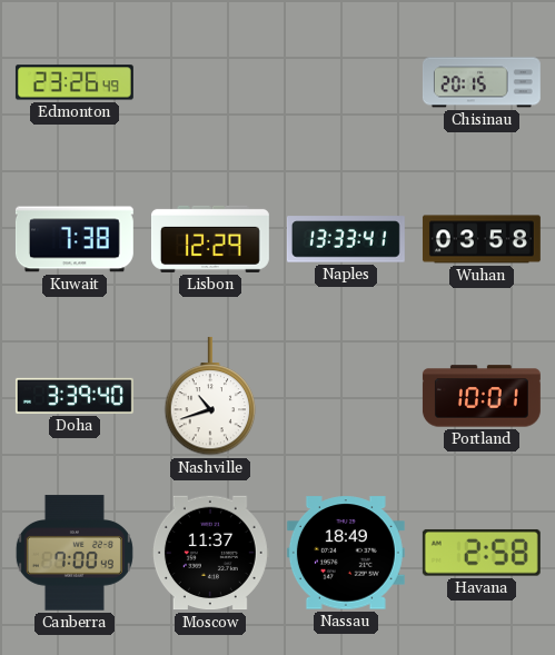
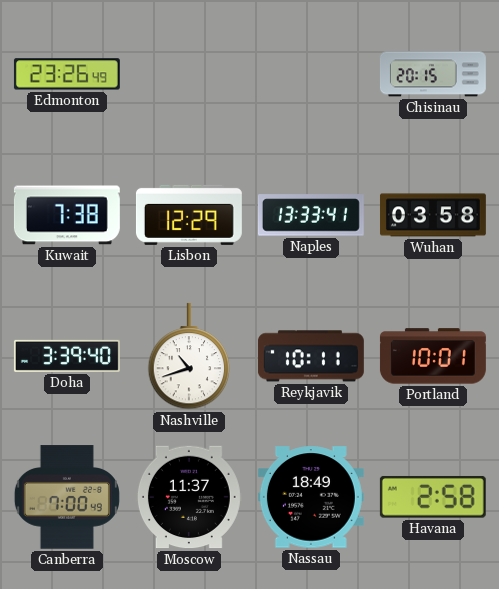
Reykjavik: none -> 10:11 (311, 356)
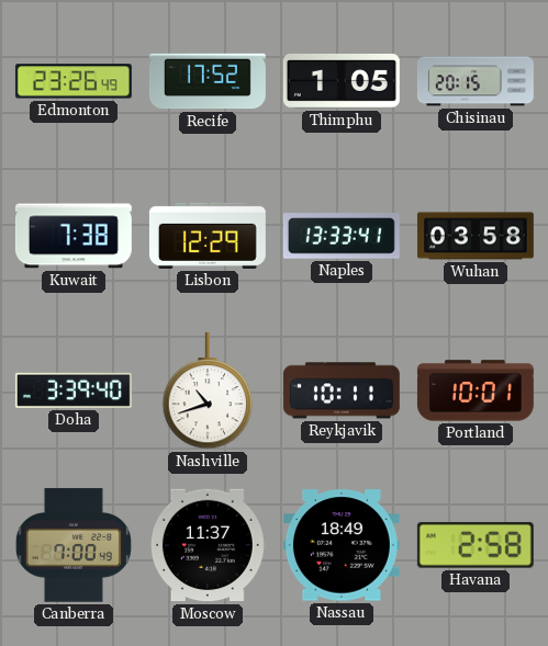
Recife: none -> 17:52 (208, 81)
Thimphu: none -> 1:05 (342, 81)
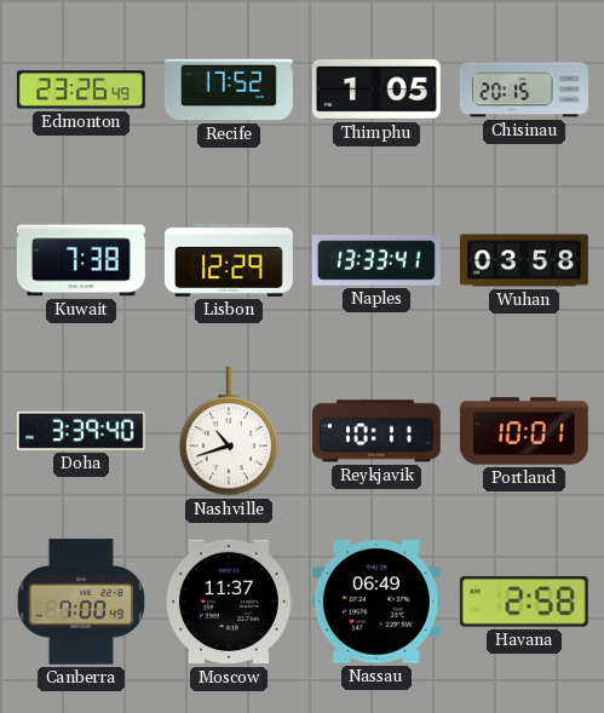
Nassau: 18:49 -> 06:49 (376, 602)
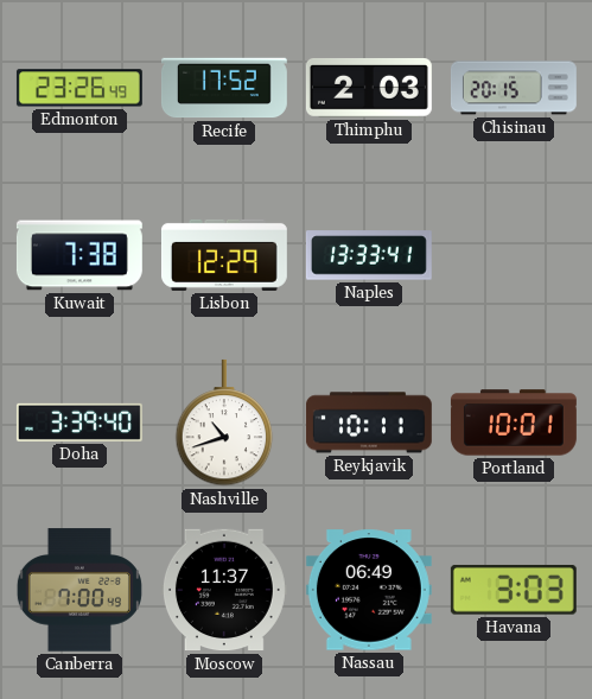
Thimphu: 1:05 -> 2:03 (369, 88)
Wuhan: 03:58 -> none (524, 260)
Havana: 2:58 -> 3:03 (514, 590)
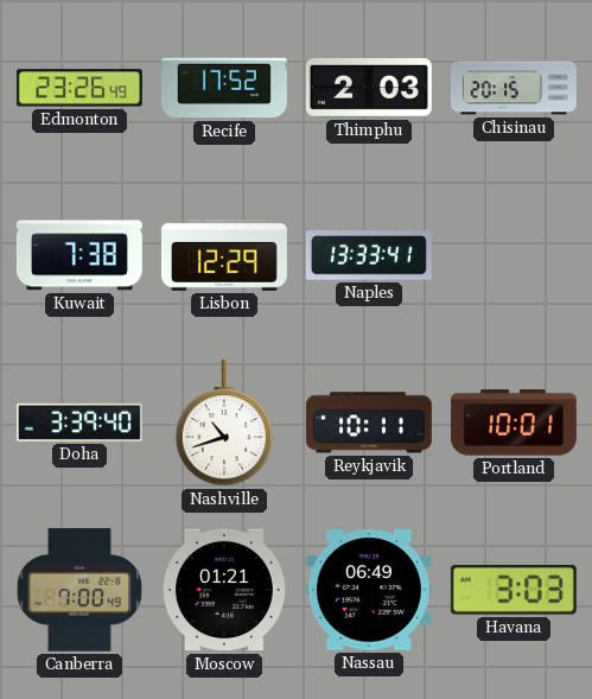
Moscow: 11:37 -> 01:21 (224, 590)
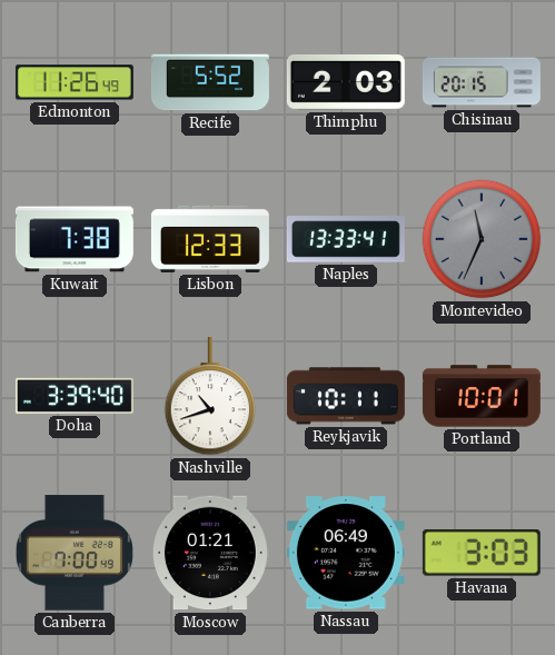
Edmonton: 23:26 -> 11:26 (75, 82)
Recife: 17:52 -> 5:52 (210, 82)
Lisbon: 12:29 -> 12:33 (210, 239)
Montevideo: none -> 11:34 (482, 239)
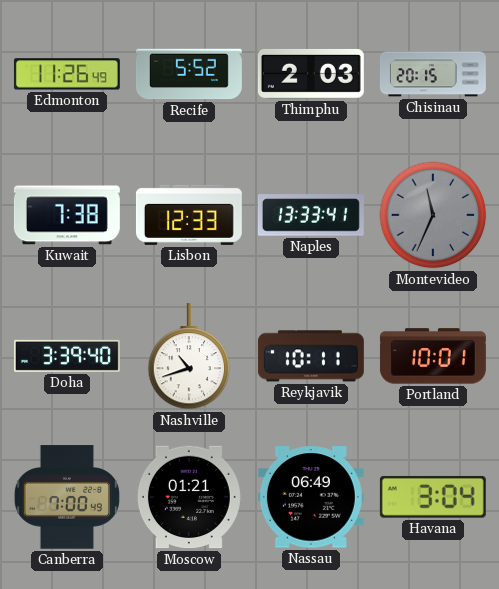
Havana: 3:03 -> 3:04 (433, 497)
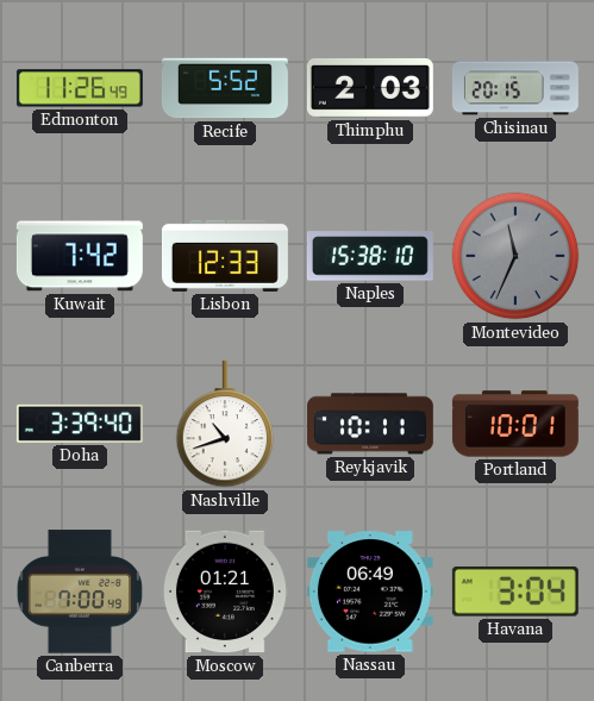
Kuwait: 7:38 -> 7:42 (80, 256)
Naples: 13:33 -> 15:38 (370, 256)
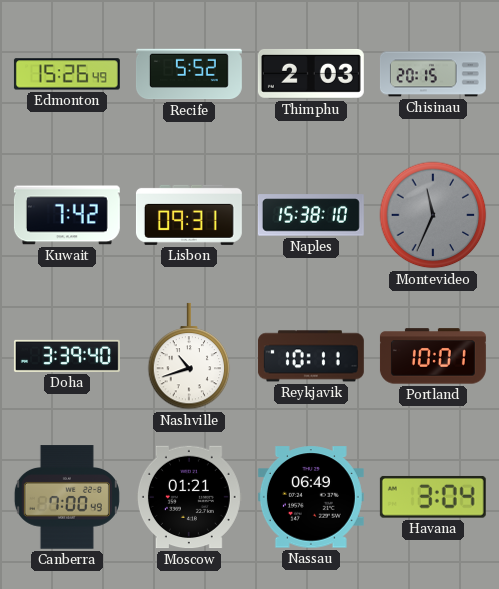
Edmonton: 11:26 -> 15:26 (67, 74)
Lisbon: 12:33 -> 09:31 (189, 215)
